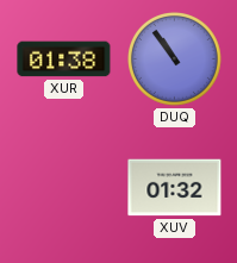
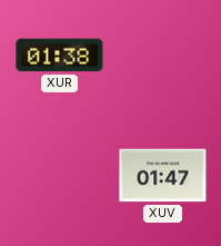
DUQ: 10:54 -> none (175, 60)
XUV: 01:32 -> 01:47 (163, 176)
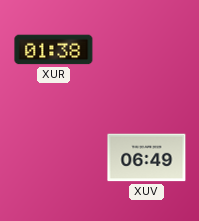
XUV: 01:47 -> 06:49 (147, 158)
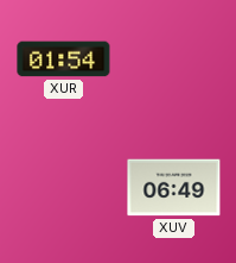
XUR: 01:38 -> 01:54 (64, 60)
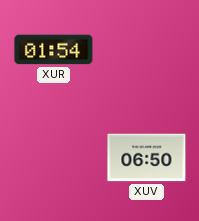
XUV: 06:49 -> 06:50 (147, 158)
